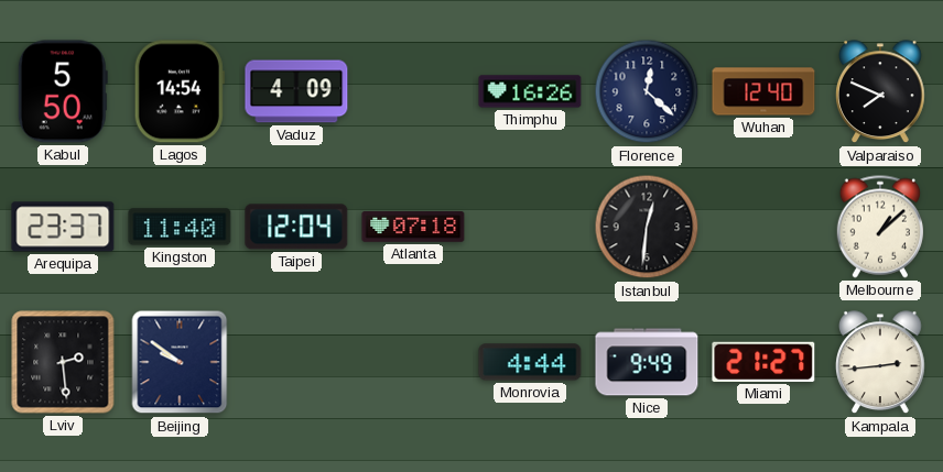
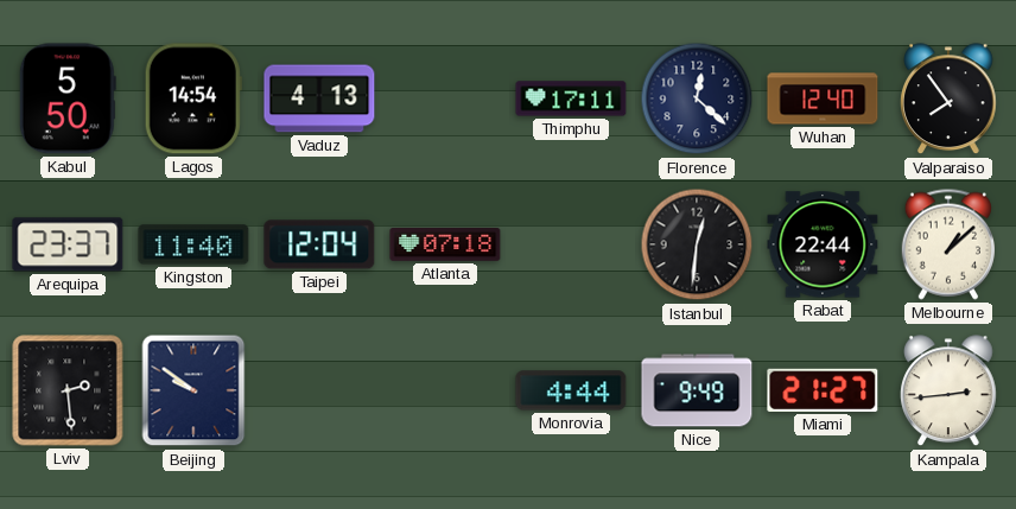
Vaduz: 4:09 -> 4:13 (319, 98)
Thimphu: 16:26 -> 17:11 (571, 98)
Valparaiso: 7:49 -> 7:54 (950, 100)
Rabat: none -> 22:44 (823, 244)
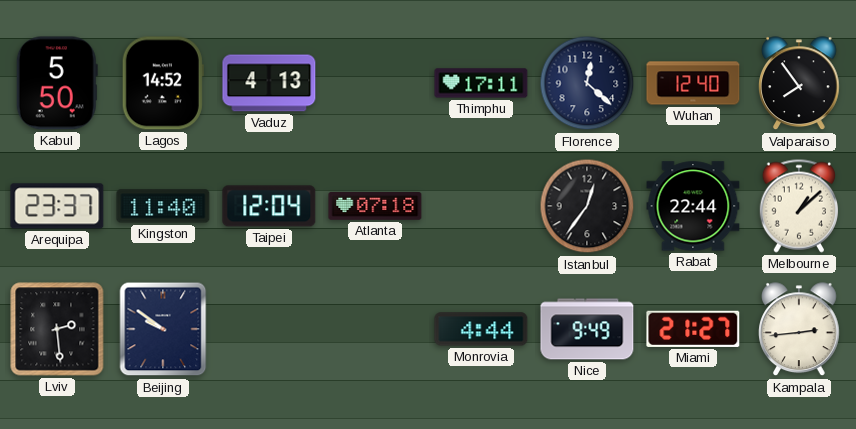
Lagos: 14:54 -> 14:52 (163, 83)
Istanbul: 12:31 -> 12:36 (587, 206)
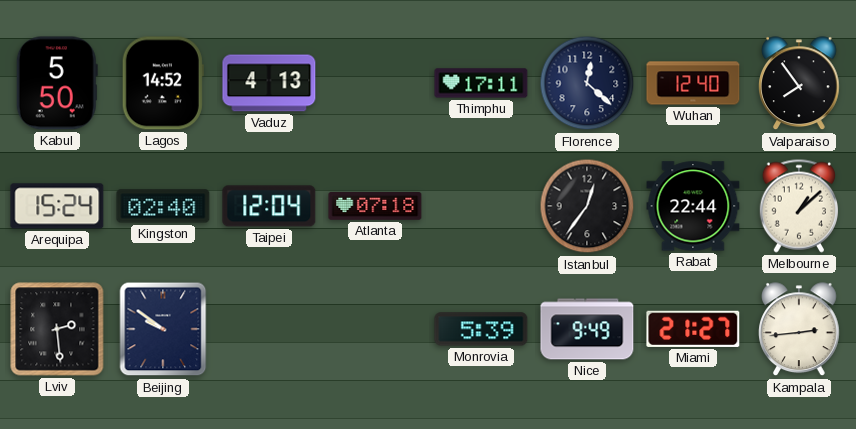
Arequipa: 23:37 -> 15:24 (57, 206)
Kingston: 11:40 -> 02:40 (163, 206)
Monrovia: 4:44 -> 5:39 (481, 329)
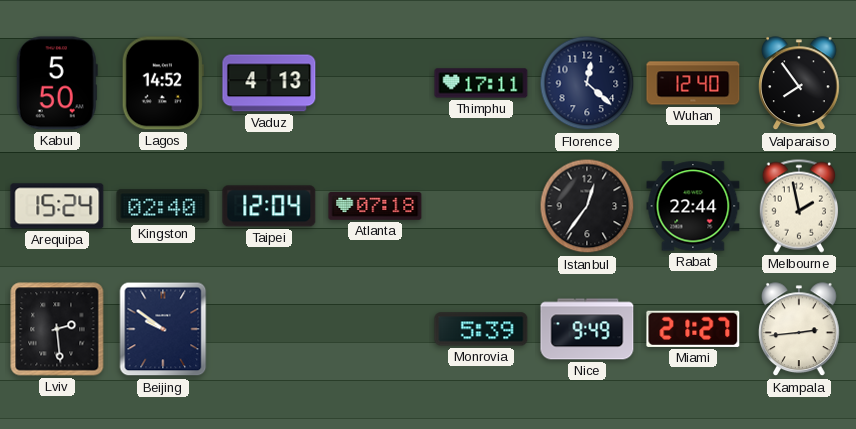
Melbourne: 1:08 -> 1:58 (798, 206)
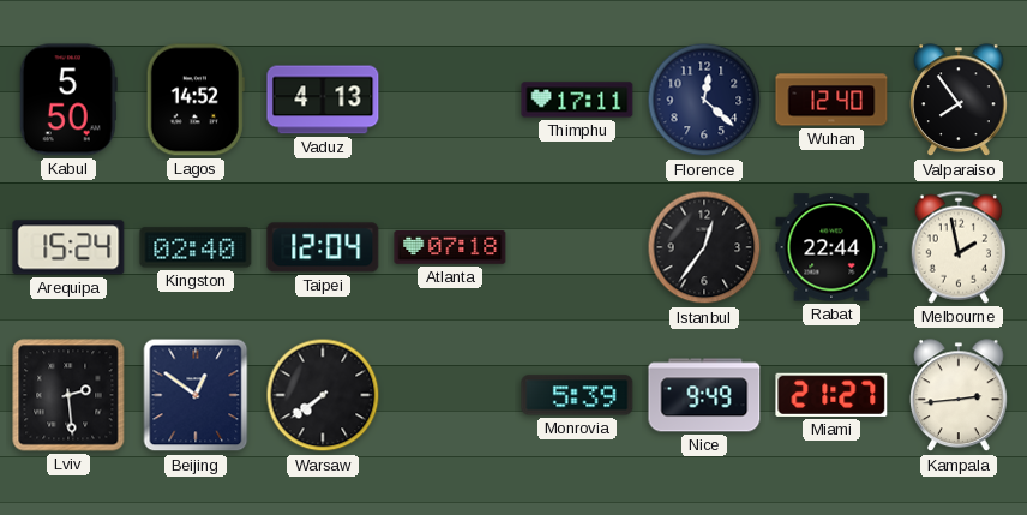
Beijing: 9:51 -> 12:51 (196, 395)
Warsaw: none -> 7:39 (323, 395)
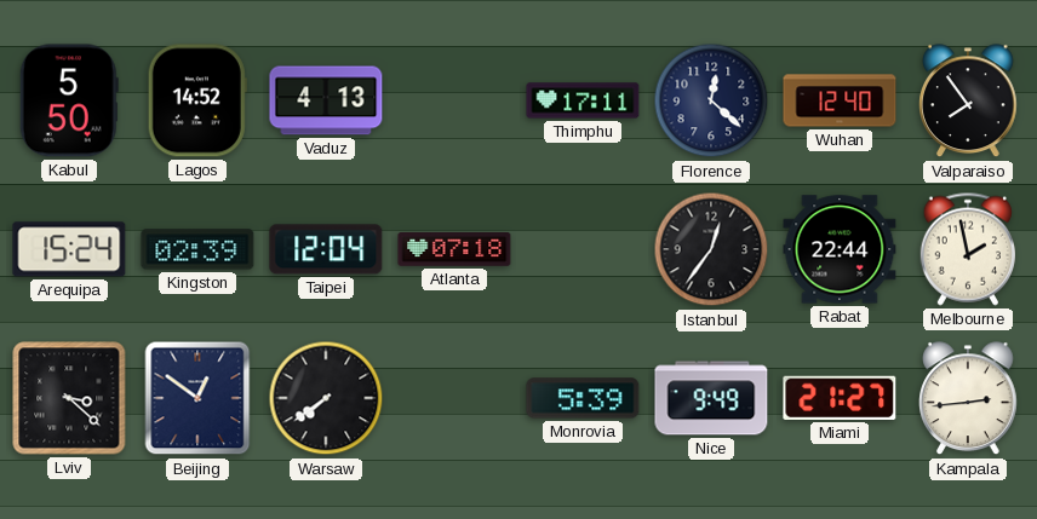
Kingston: 02:40 -> 02:39 (197, 249)
Lviv: 2:29 -> 3:22 (69, 398)
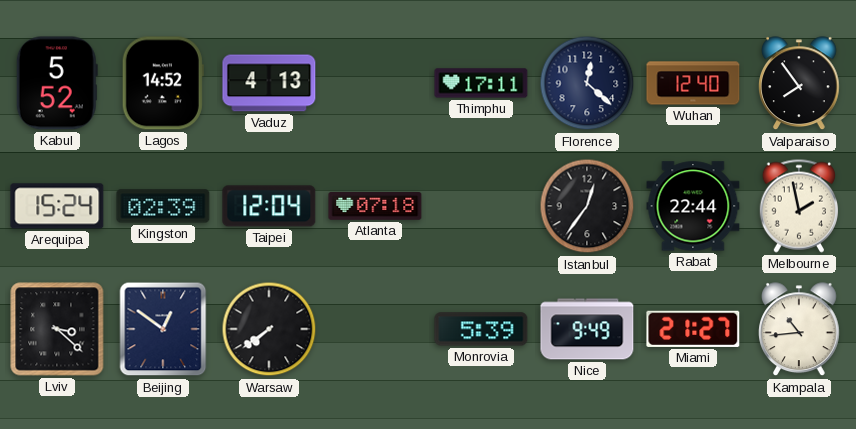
Kabul: 5:50 -> 5:52 (57, 83)
Kampala: 2:44 -> 10:44 (800, 330)
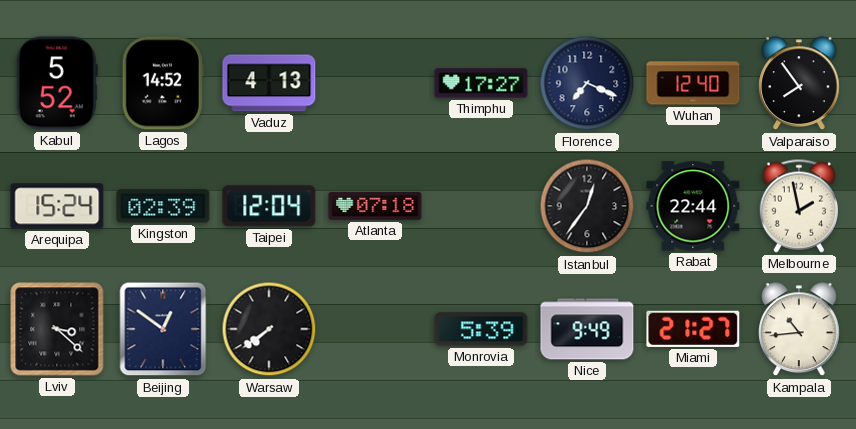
Thimphu: 17:11 -> 17:27 (481, 83)
Florence: 12:22 -> 7:19 (587, 83)
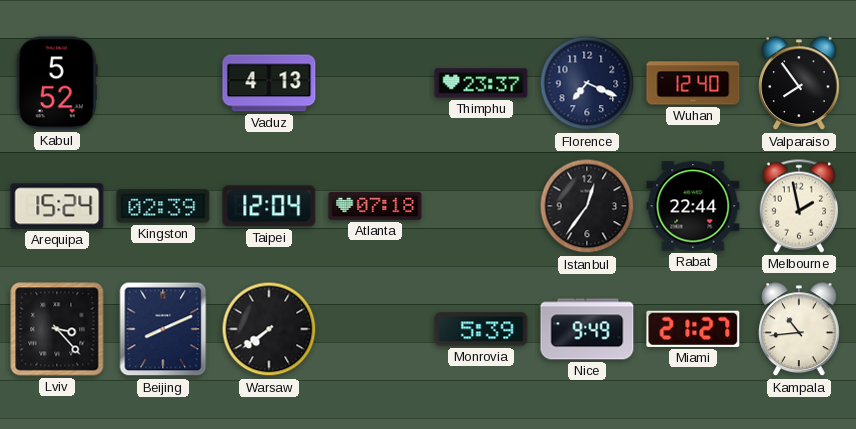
Lagos: 14:52 -> none (163, 83)
Thimphu: 17:27 -> 23:37 (481, 83)
Lviv: 3:22 -> 3:23 (57, 329)
Beijing: 12:51 -> 8:11 (163, 329)
